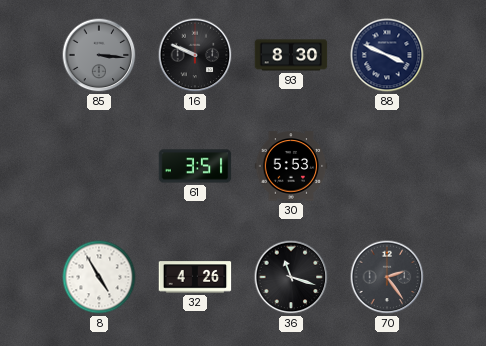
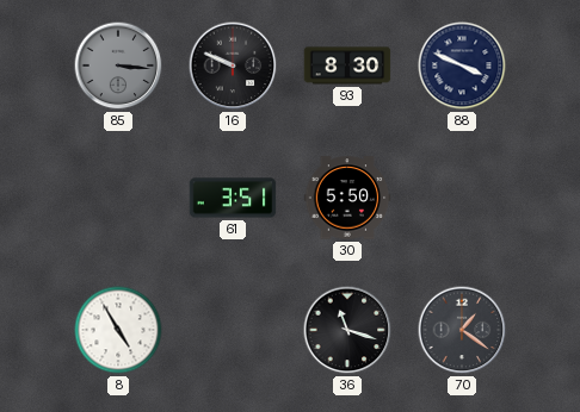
30: 5:53 -> 5:50 (347, 198)
32: 4:26 -> none (195, 277)
70: 2:24 -> 1:21 (462, 330)
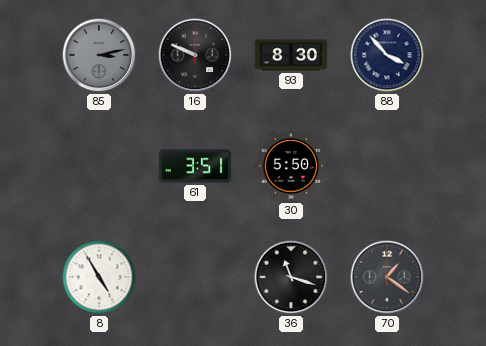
85: 3:16 -> 3:13 (99, 55)
88: 3:49 -> 3:53 (387, 55)
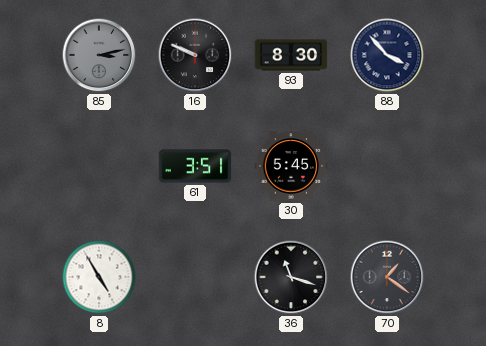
30: 5:50 -> 5:45 (291, 166)
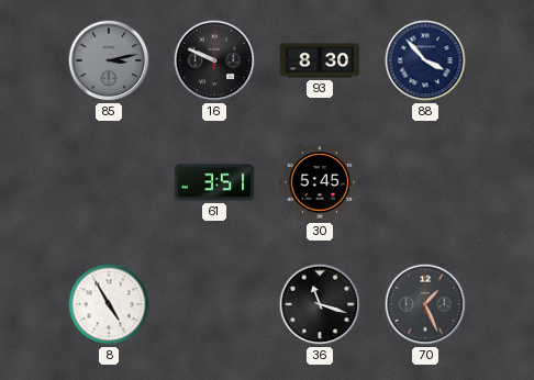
70: 1:21 -> 1:26 (425, 304)
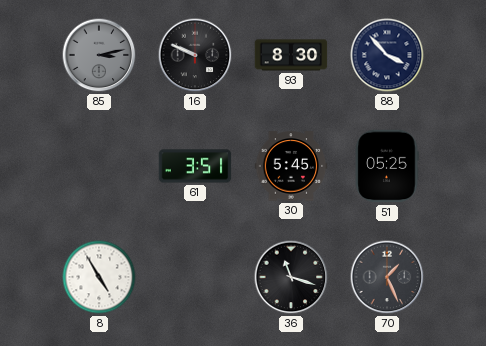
51: none -> 05:25 (387, 166)
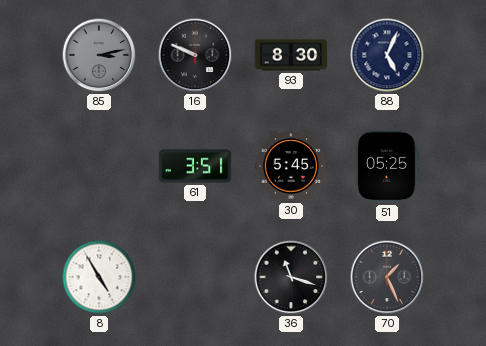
88: 3:53 -> 5:04 (387, 55)
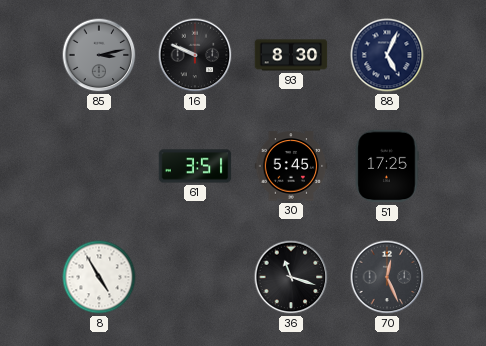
51: 05:25 -> 17:25 (387, 166)
70: 1:26 -> 12:26 (387, 277)
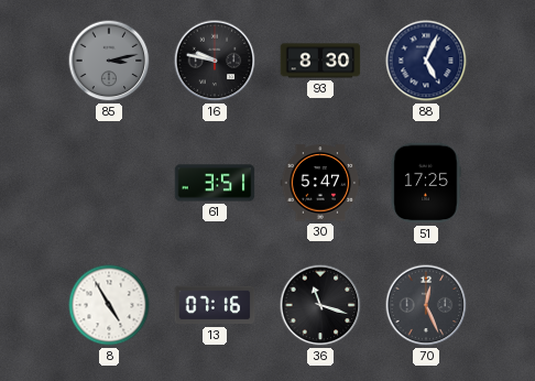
16: 9:49 -> 9:47 (215, 61)
30: 5:45 -> 5:47 (320, 183)
13: none -> 07:16 (215, 305)
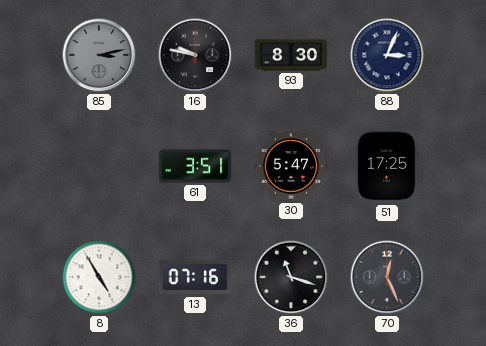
88: 5:04 -> 3:04 (387, 55)
